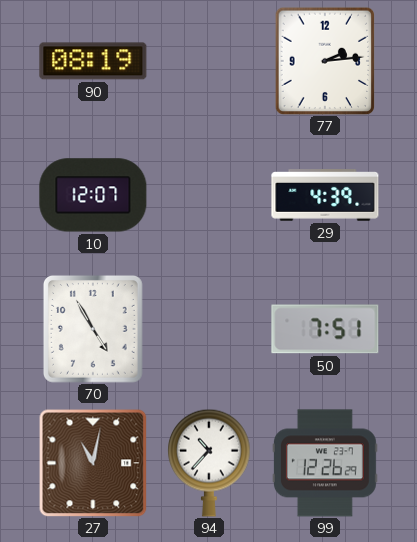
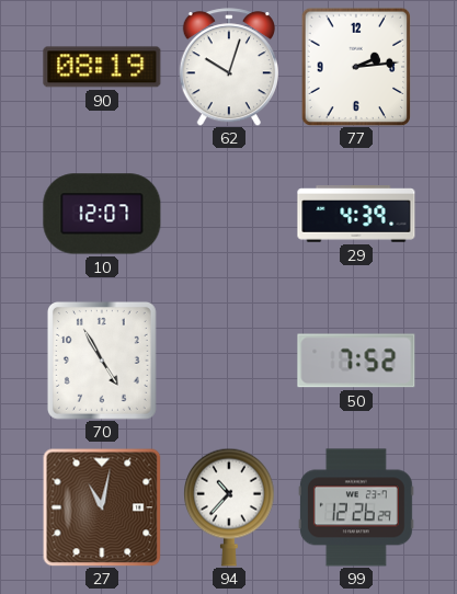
62: none -> 10:03 (229, 67)
50: 7:51 -> 7:52 (356, 361)
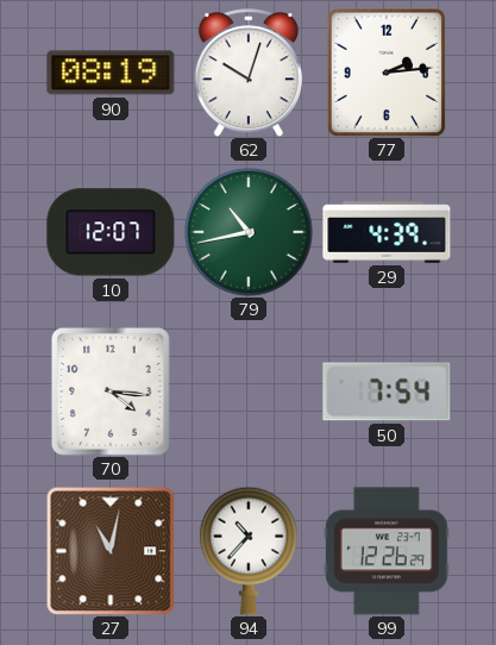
79: none -> 10:43 (249, 232)
70: 4:55 -> 4:16 (111, 392)
50: 7:52 -> 7:54 (387, 392)
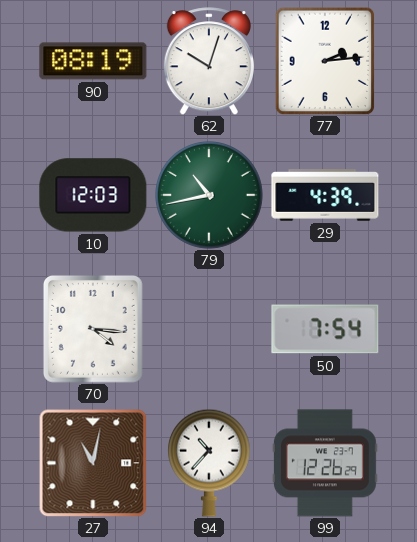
10: 12:07 -> 12:03 (93, 195)
